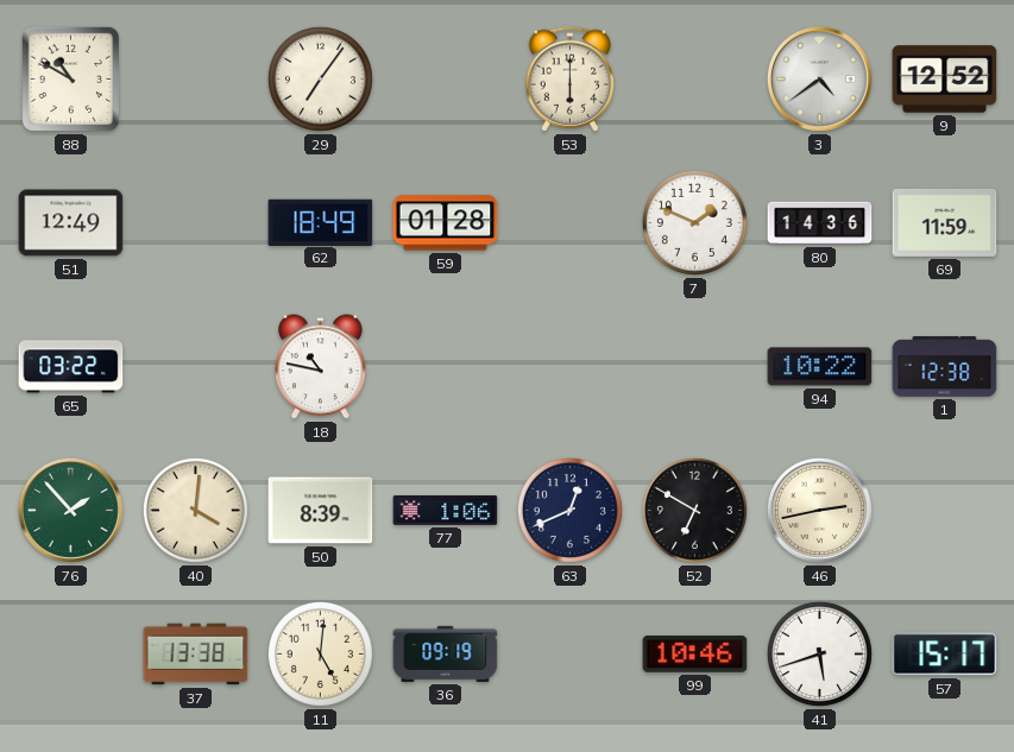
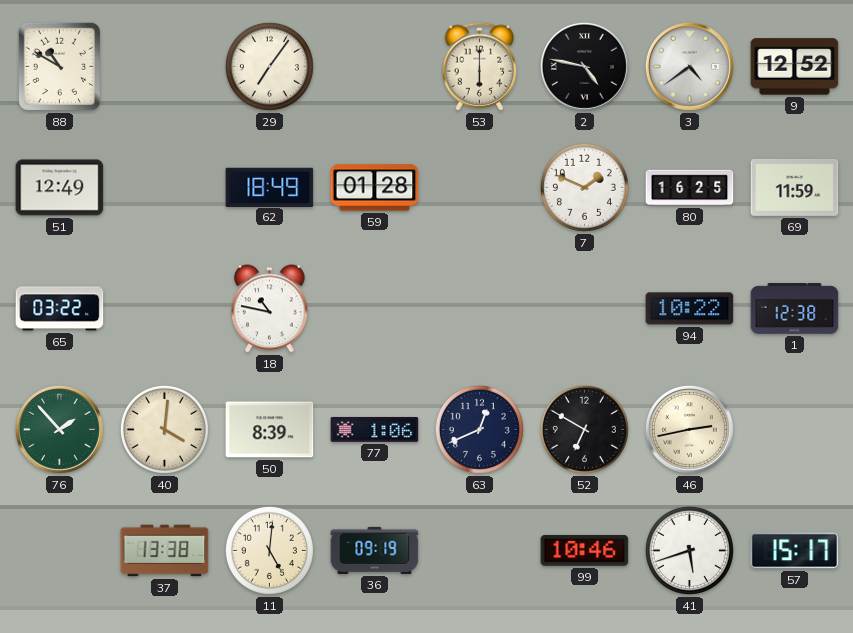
2: none -> 4:47 (584, 66)
80: 14:36 -> 16:25 (690, 188)
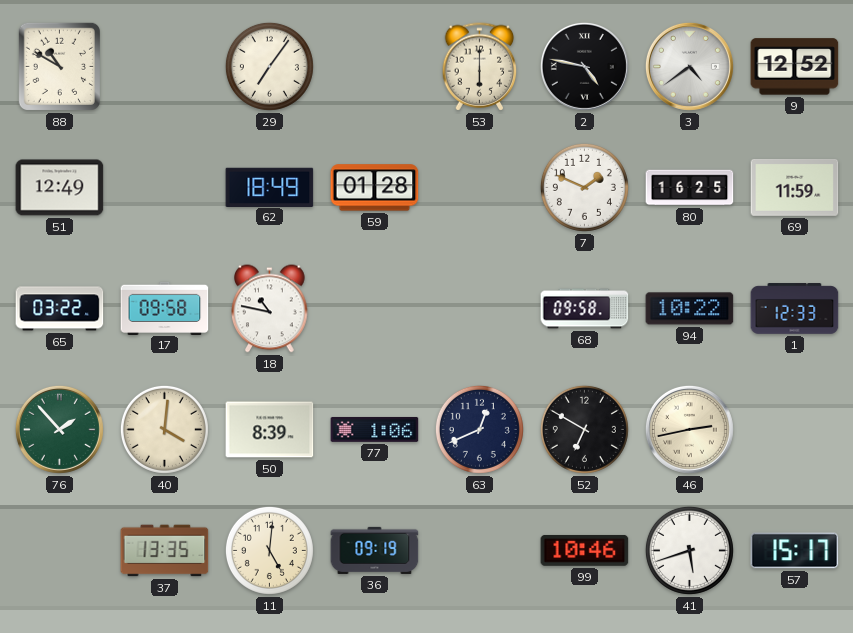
17: none -> 09:58 (165, 308)
68: none -> 09:58 (585, 309)
1: 12:38 -> 12:33 (795, 309)
37: 13:38 -> 13:35 (165, 551)
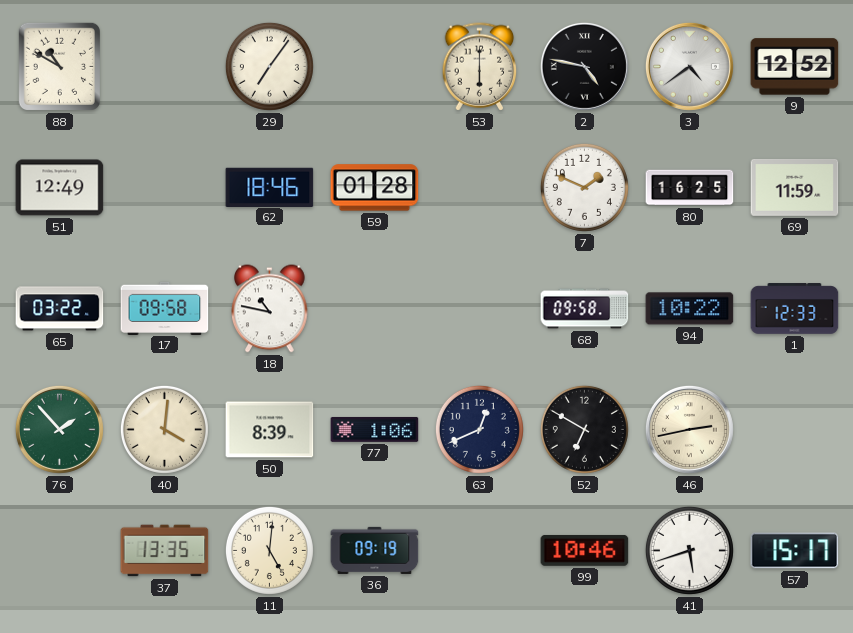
62: 18:49 -> 18:46 (270, 187)
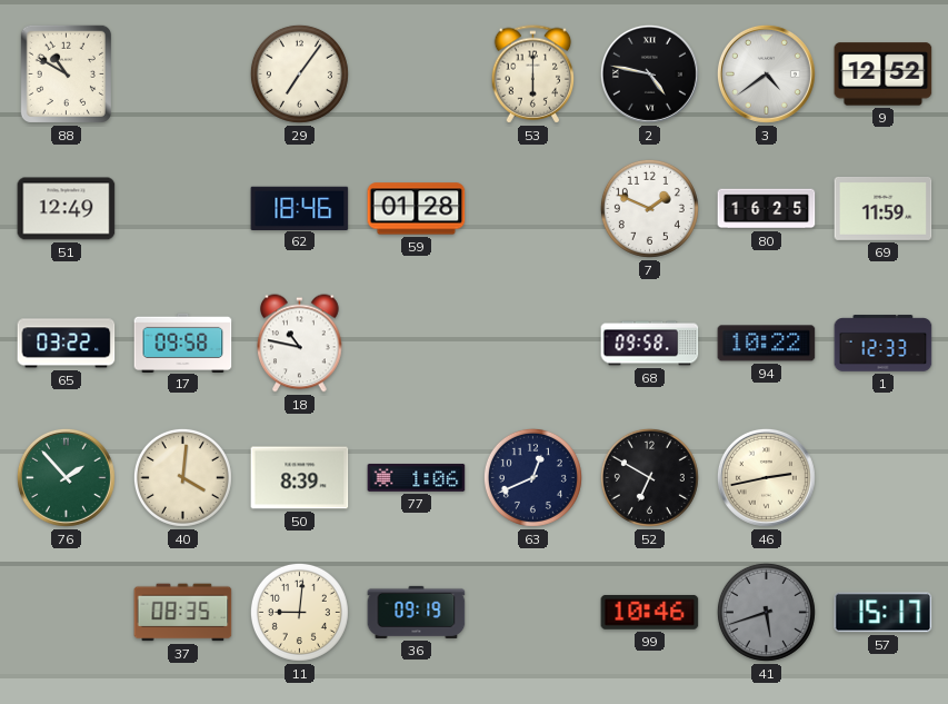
37: 13:35 -> 08:35 (183, 613)
11: 5:01 -> 9:01 (299, 612)
41 dial: white -> grey (766, 612)
